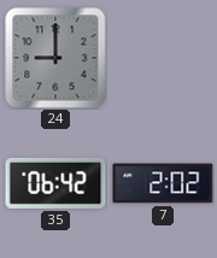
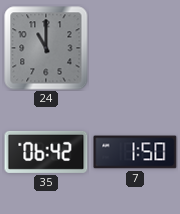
24: 9:00 -> 11:00 (46, 48)
7: 2:02 -> 1:50 (135, 152)
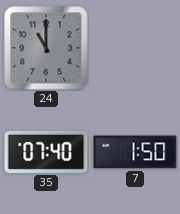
35: 06:42 -> 07:40 (46, 152)
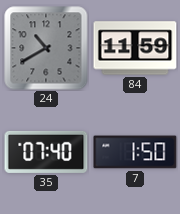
24: 11:00 -> 10:40 (46, 48)
84: none -> 11:59 (135, 48)
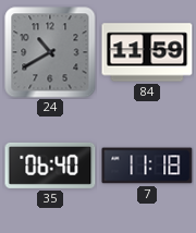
35: 07:40 -> 06:40 (50, 165)
7: 1:50 -> 11:18 (147, 165)
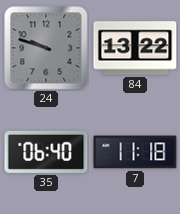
24: 10:40 -> 9:48 (46, 48)
84: 11:59 -> 13:22 (135, 48)
